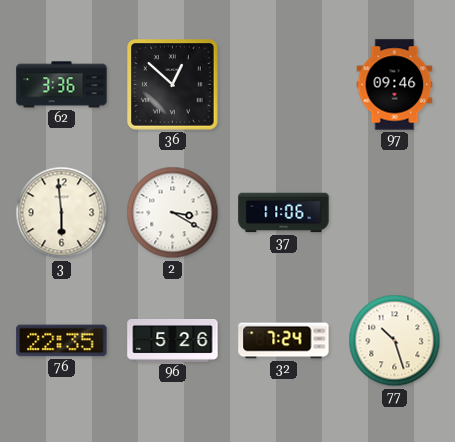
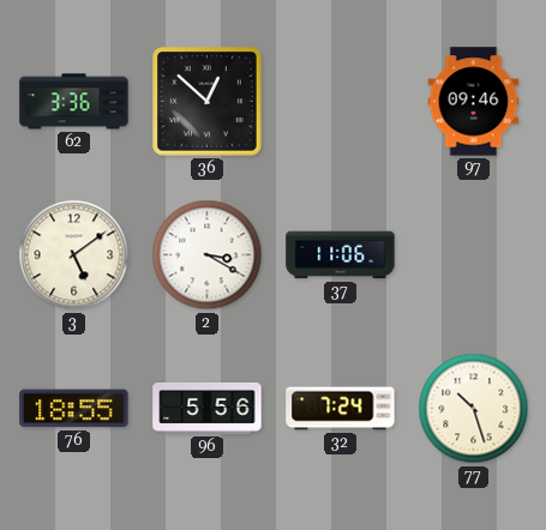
3: 5:59 -> 5:09 (74, 255)
76: 22:35 -> 18:55 (74, 409)
96: 5:26 -> 5:56 (208, 409)
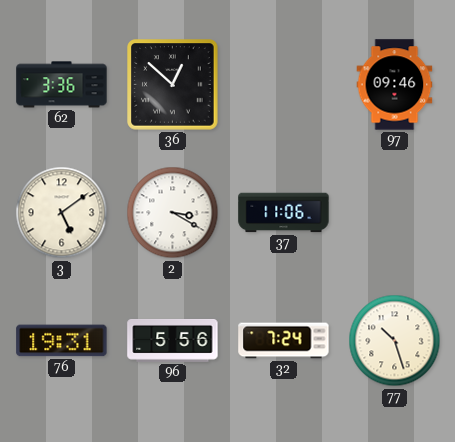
76: 18:55 -> 19:31 (62, 341)
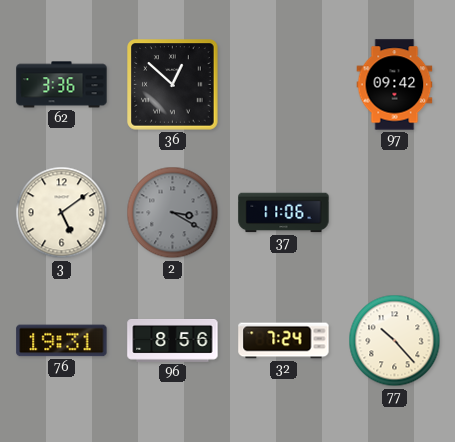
97: 09:46 -> 09:42 (395, 85)
2 dial: white -> grey (173, 213)
96: 5:56 -> 8:56 (173, 341)
77: 10:27 -> 10:23 (395, 341)
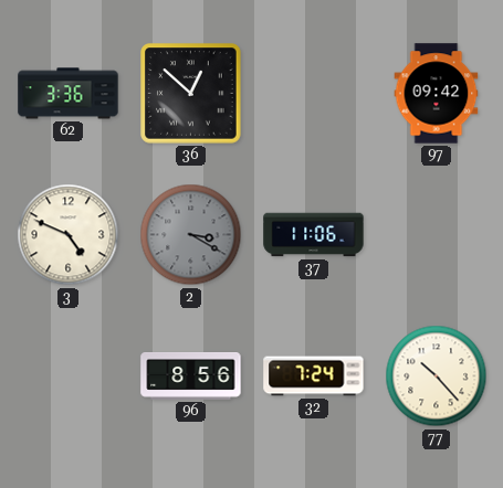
3: 5:09 -> 4:49 (69, 235)
76: 19:31 -> none (62, 341)
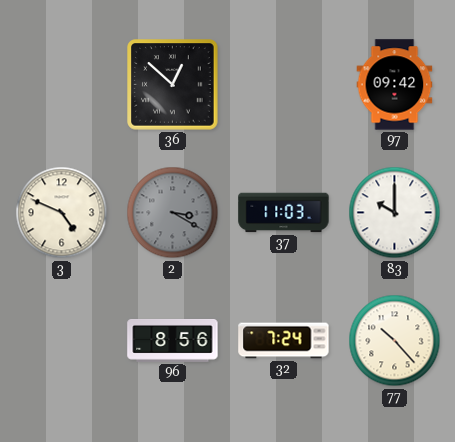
62: 3:36 -> none (69, 94)
37: 11:06 -> 11:03 (284, 213)
83: none -> 10:00 (395, 213)
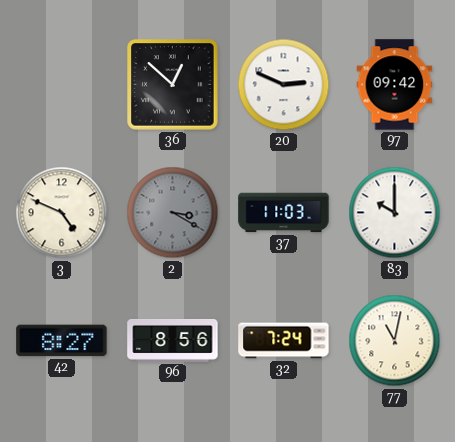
20: none -> 2:49 (284, 85)
42: none -> 8:27 (62, 341)
77: 10:23 -> 11:02 (395, 341)
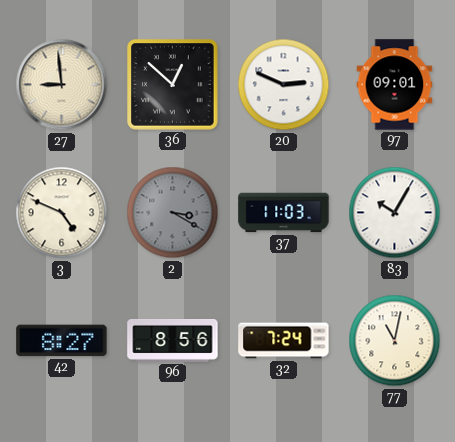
27: none -> 8:59 (62, 85)
97: 09:42 -> 09:01 (395, 85)
83: 10:00 -> 10:05 (395, 213)
